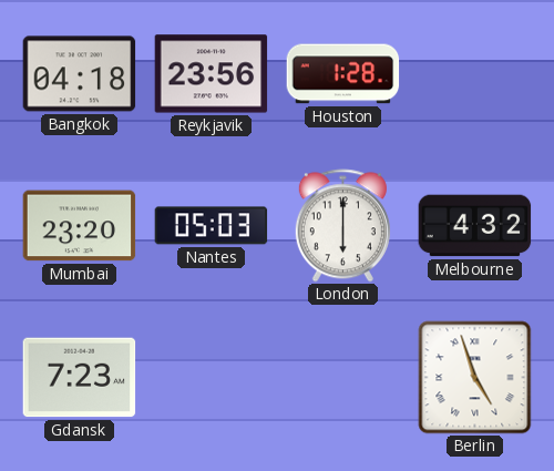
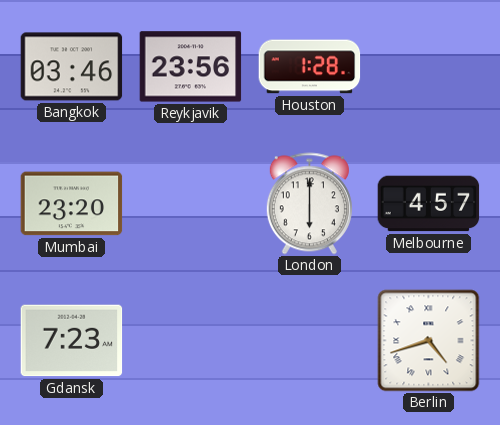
Bangkok: 04:18 -> 03:46 (72, 67)
Nantes: 05:03 -> none (212, 226)
Melbourne: 4:32 -> 4:57 (429, 204)
Berlin: 4:57 -> 4:42 (429, 341)
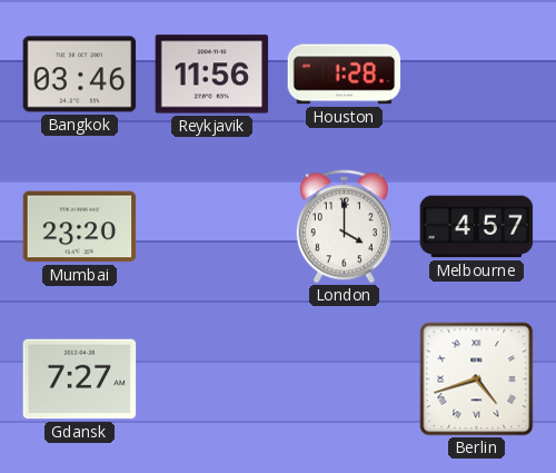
Reykjavik: 23:56 -> 11:56 (212, 75)
London: 6:00 -> 4:00 (344, 227)
Gdansk: 7:23 -> 7:27 (80, 380)
